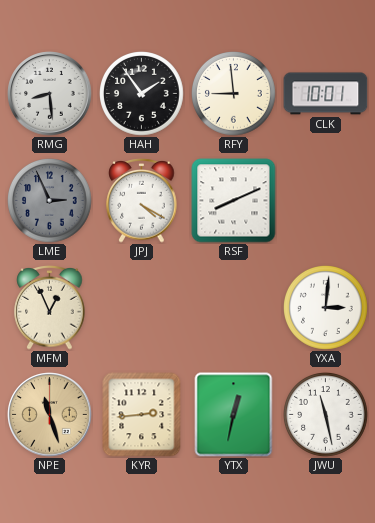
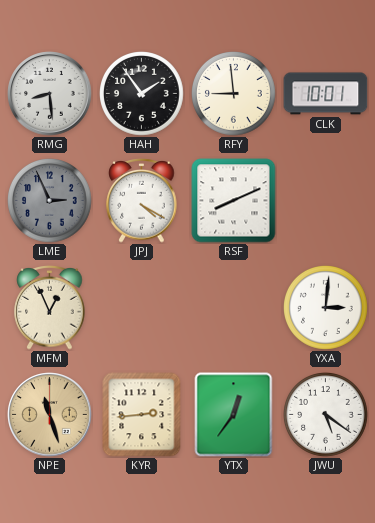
YTX: 12:32 -> 12:36 (234, 415)
JWU: 11:28 -> 5:21 (326, 415)
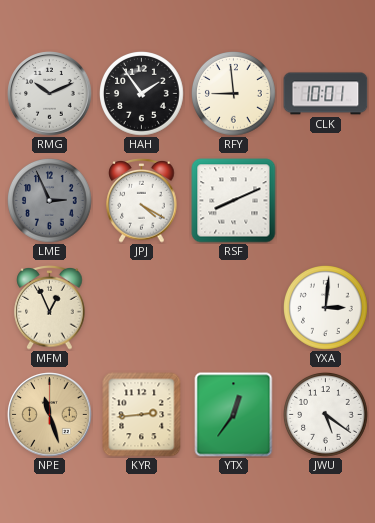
RMG: 8:29 -> 10:11 (50, 94)
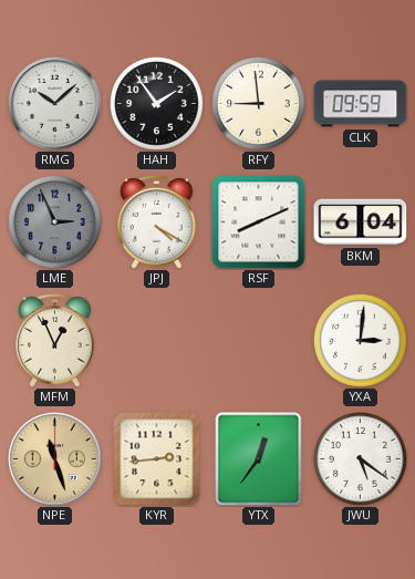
RMG: 10:11 -> 10:08 (55, 104)
CLK: 10:01 -> 09:59 (361, 104)
BKM: none -> 6:04 (361, 223)
